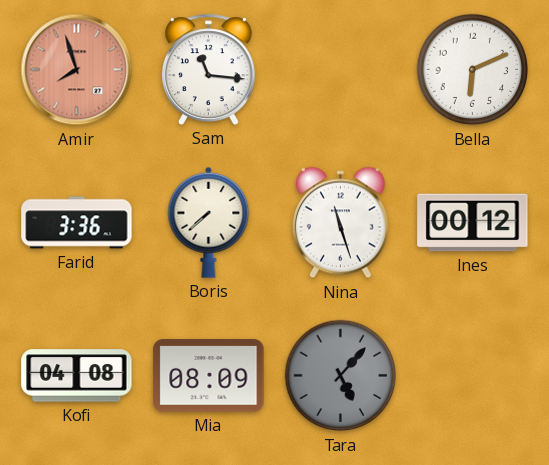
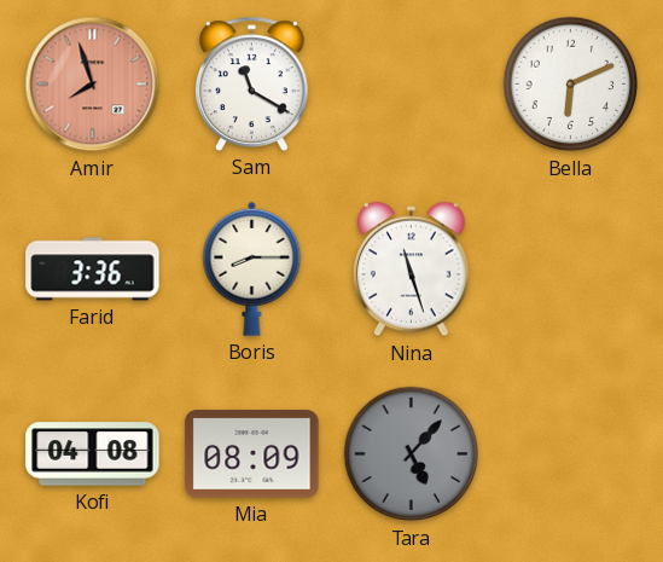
Sam: 11:16 -> 11:20 (251, 83)
Boris: 7:38 -> 8:15 (252, 268)
Ines: 00:12 -> none (473, 223)
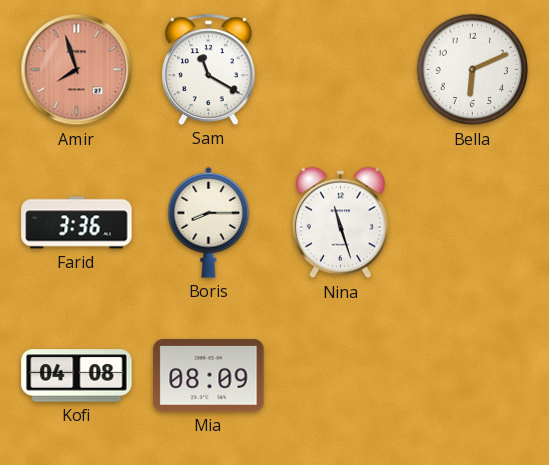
Tara: 5:07 -> none (412, 454)
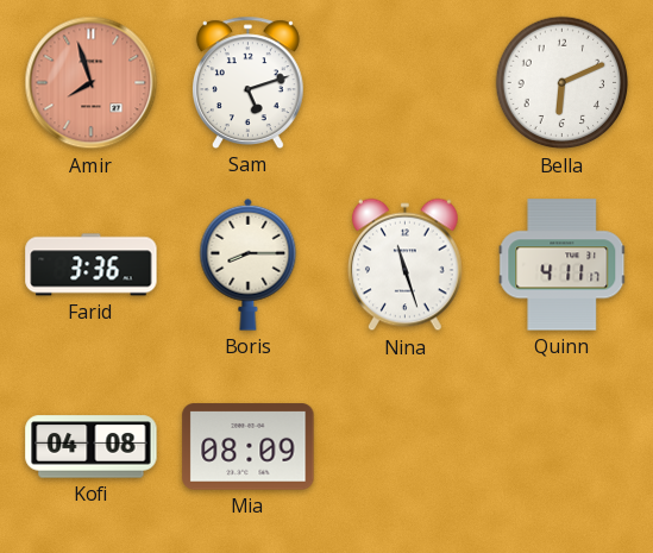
Sam: 11:20 -> 5:12 (247, 82)
Quinn: none -> 4:11 (563, 265)
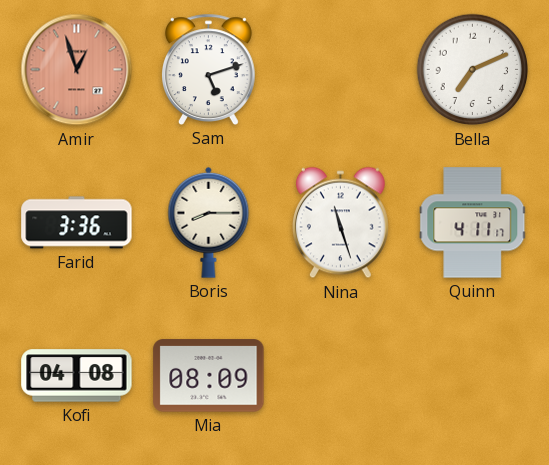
Amir: 7:57 -> 12:57 (77, 70)
Bella: 6:11 -> 7:11 (473, 70)
